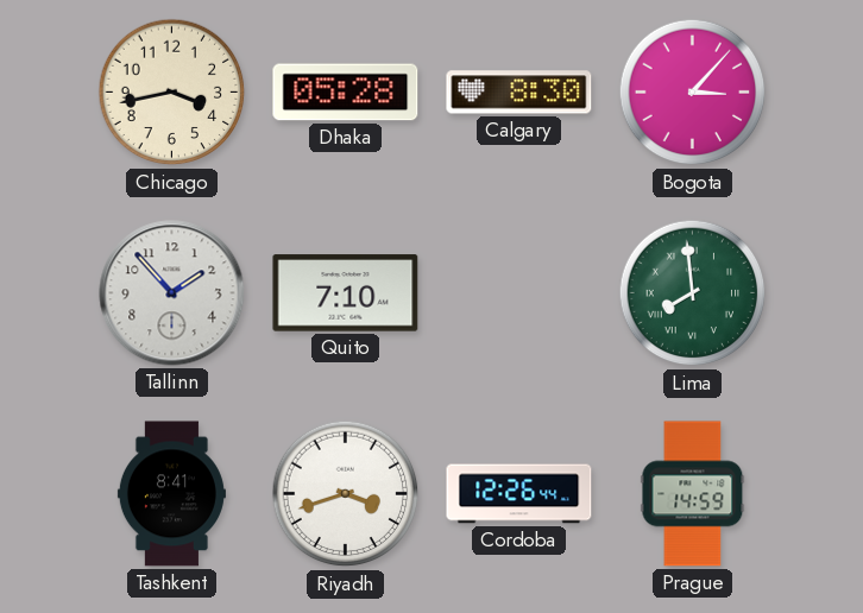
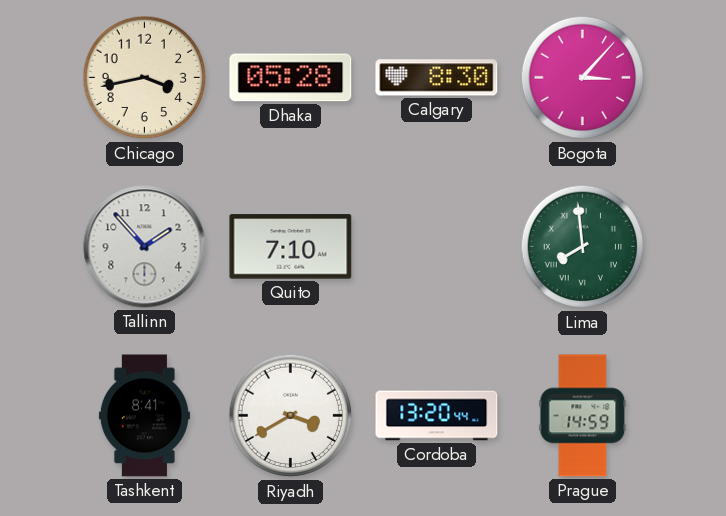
Riyadh: 3:42 -> 3:40 (291, 416)
Cordoba: 12:26 -> 13:20 (437, 416)
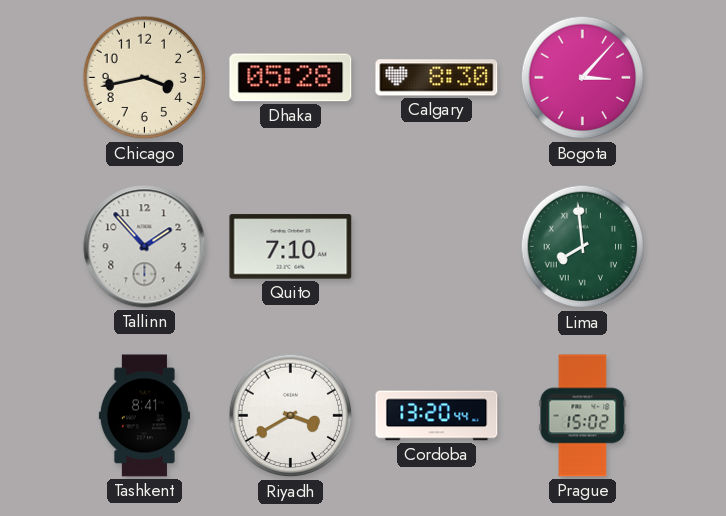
Prague: 14:59 -> 15:02 (583, 416)
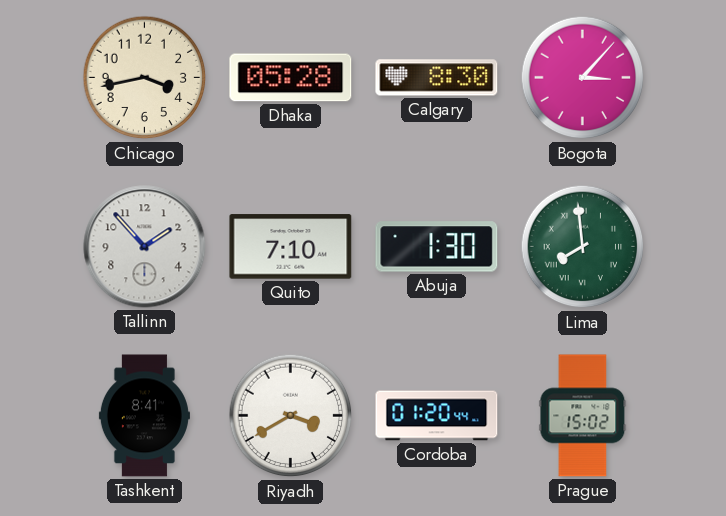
Abuja: none -> 1:30 (437, 247)
Cordoba: 13:20 -> 01:20 (437, 416)
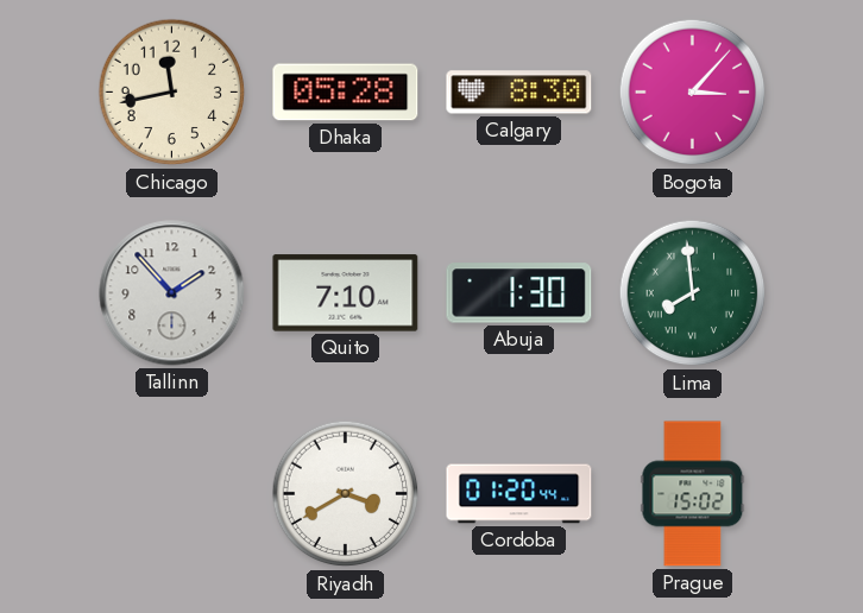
Chicago: 3:43 -> 11:43 (172, 93)
Tashkent: 8:41 -> none (144, 416)
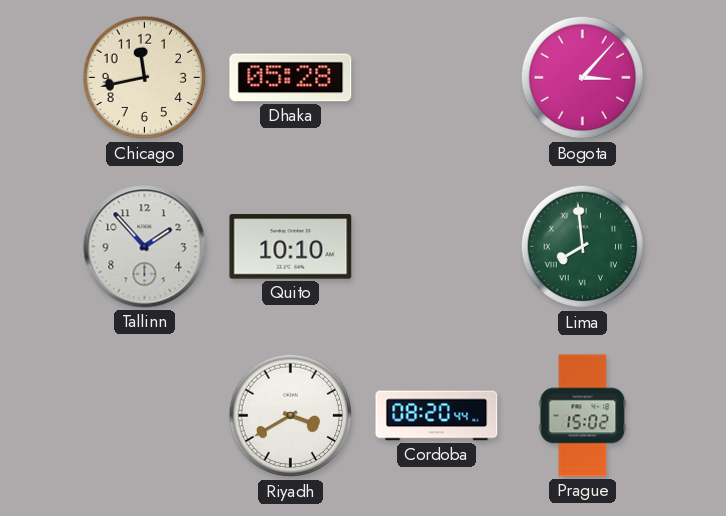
Calgary: 8:30 -> none (519, 93)
Quito: 7:10 -> 10:10 (291, 247)
Abuja: 1:30 -> none (519, 293)
Cordoba: 01:20 -> 08:20 (437, 416)
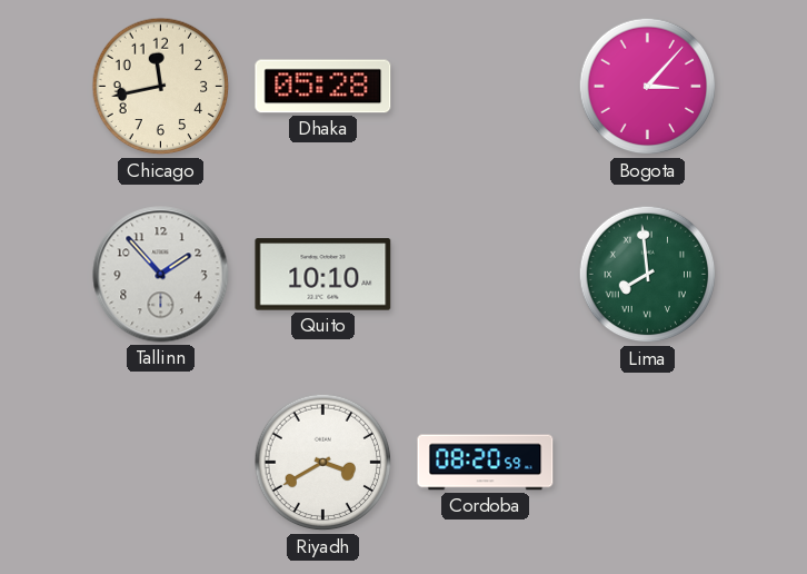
Cordoba: 08:20:44 -> 08:20:59 (486, 463)
Prague: 15:02 -> none (583, 416)
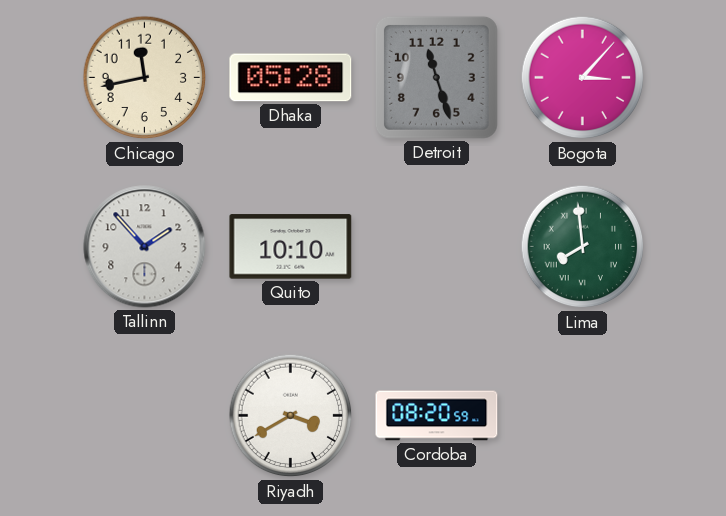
Detroit: none -> 11:27 (436, 77)
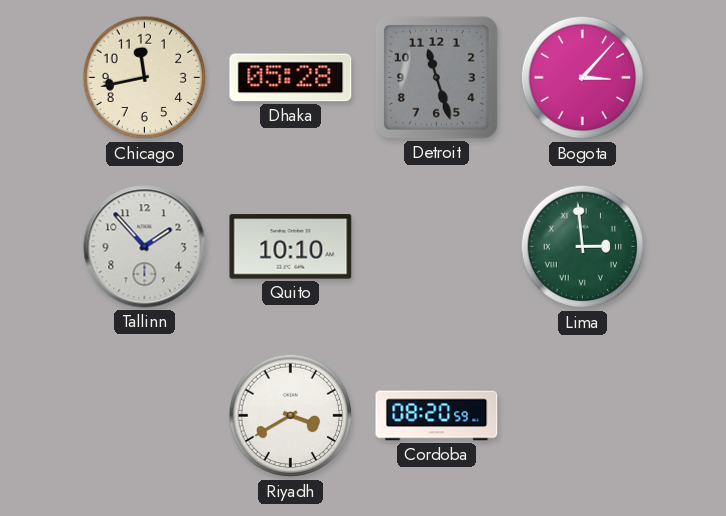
Lima: 7:59 -> 2:59 (583, 247)
